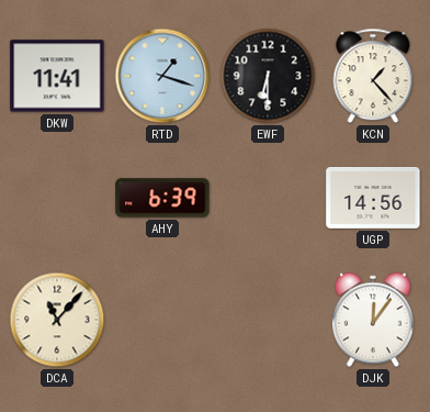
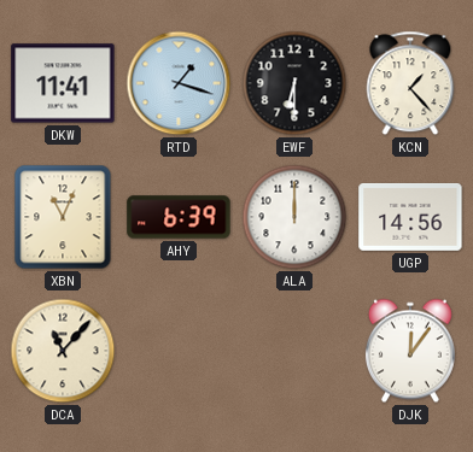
XBN: none -> 11:04 (63, 217)
ALA: none -> 12:00 (294, 217)
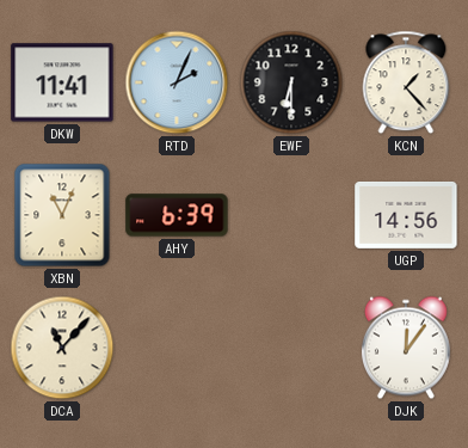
RTD: 1:18 -> 2:04 (177, 82)
ALA: 12:00 -> none (294, 217)
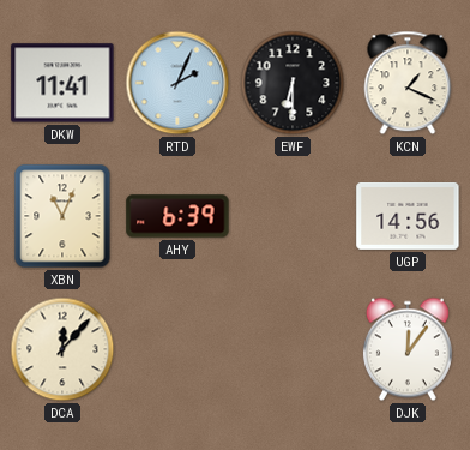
KCN: 1:23 -> 1:19 (408, 83)
DCA: 11:07 -> 12:07 (62, 349)
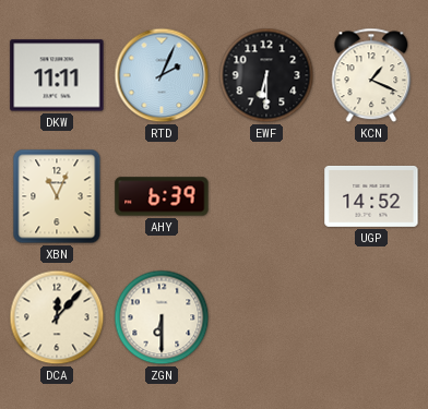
DKW: 11:41 -> 11:11 (57, 75)
UGP: 14:56 -> 14:52 (371, 196)
ZGN: none -> 6:30 (162, 317)
DJK: 12:06 -> none (408, 349)
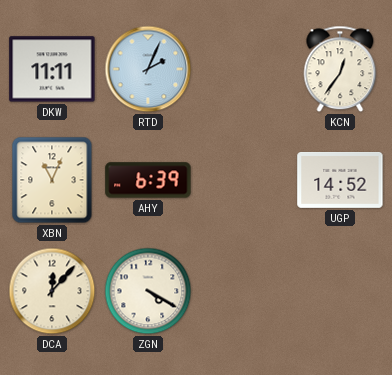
EWF: 6:30 -> none (266, 75)
KCN: 1:19 -> 12:36 (340, 69)
ZGN: 6:30 -> 4:20 (148, 291)
